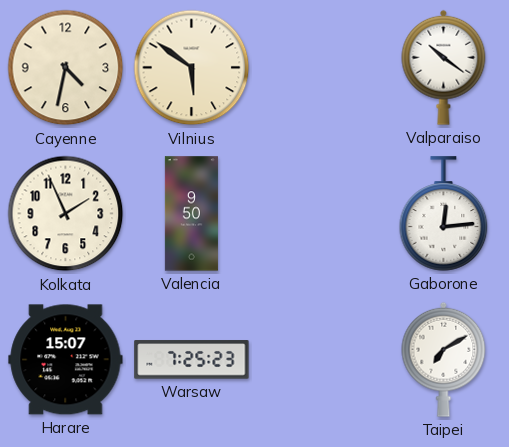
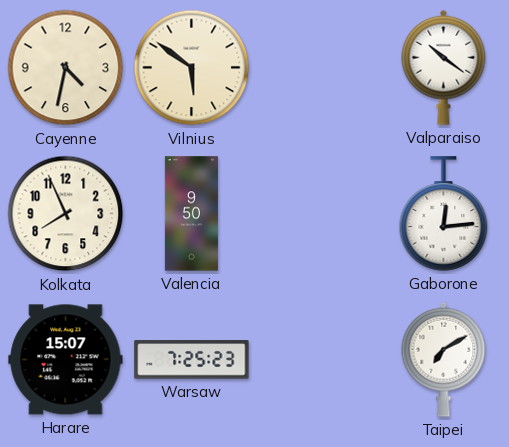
Kolkata: 1:56 -> 7:56 (66, 214)
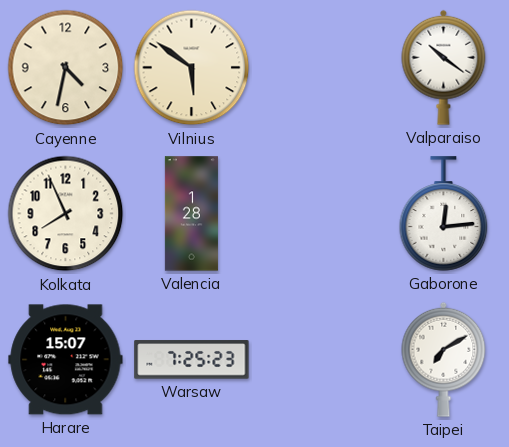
Valencia: 9:50 -> 1:28 (191, 214)
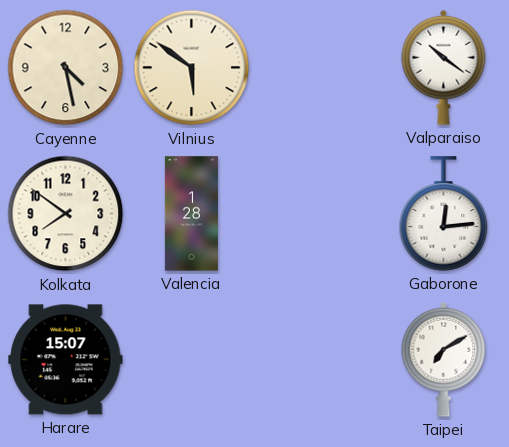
Cayenne: 4:32 -> 4:28 (66, 68)
Kolkata: 7:56 -> 7:51 (66, 214)
Warsaw: 7:25 -> none (192, 360)
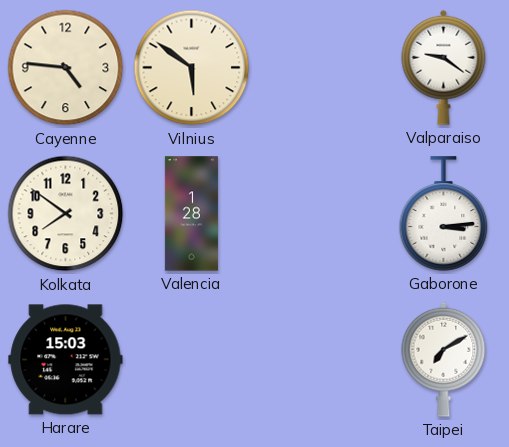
Cayenne: 4:28 -> 4:46 (66, 68)
Valparaiso: 10:21 -> 9:21 (444, 67)
Gaborone: 12:14 -> 3:14 (444, 214)
Harare: 15:07 -> 15:03 (66, 360)
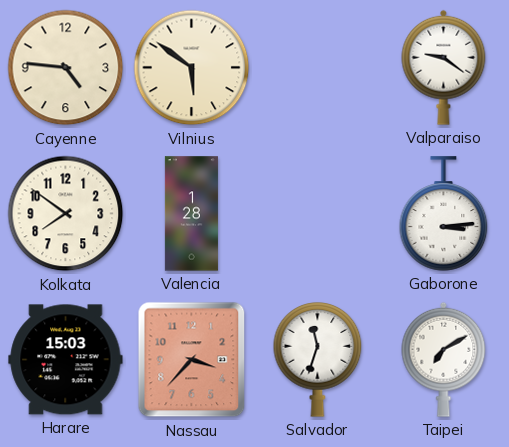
Nassau: none -> 3:37 (192, 360)
Salvador: none -> 11:33 (318, 360)
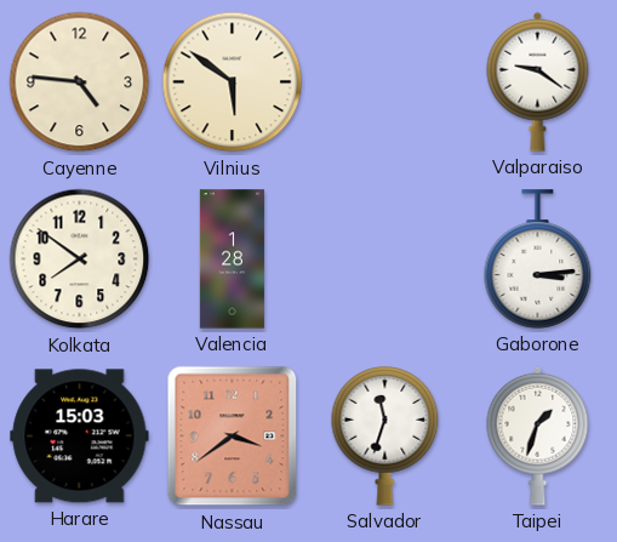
Nassau: 3:37 -> 3:39 (233, 437)
Taipei: 7:10 -> 1:33 (538, 435)
